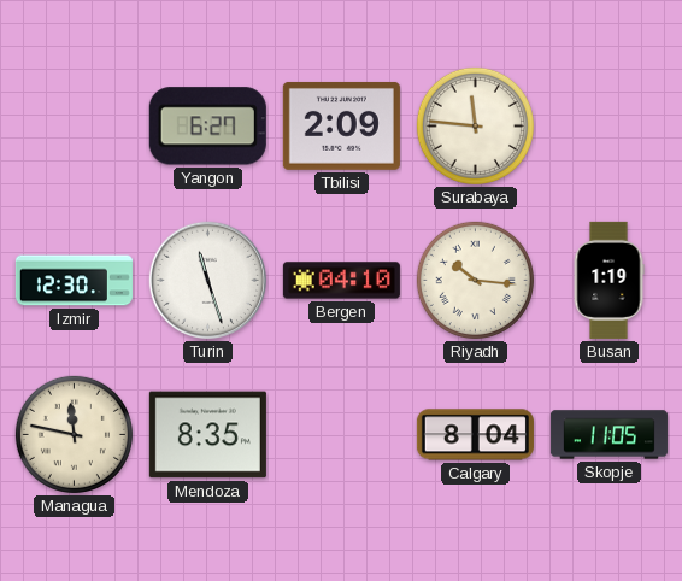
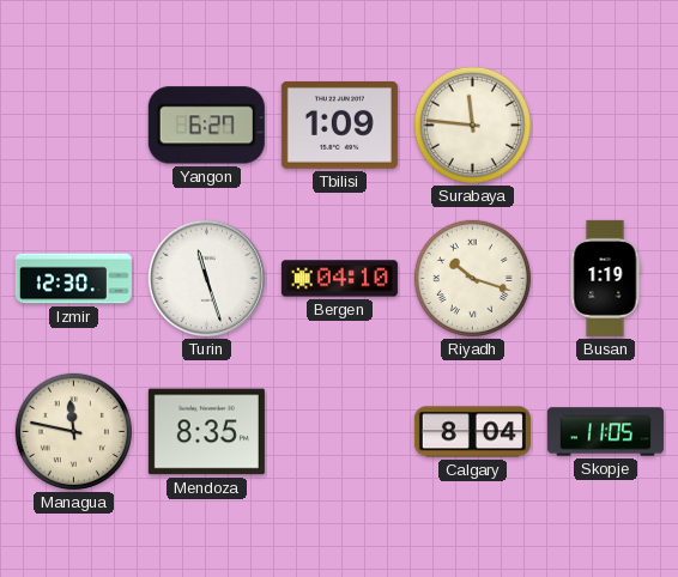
Tbilisi: 2:09 -> 1:09 (339, 124)
Riyadh: 10:16 -> 10:18 (472, 278)
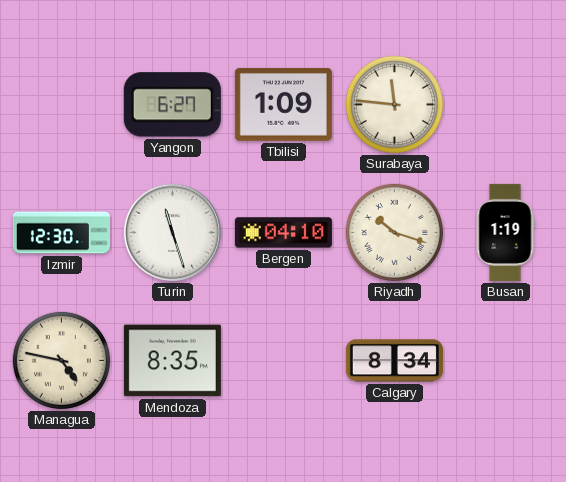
Managua: 11:47 -> 4:47 (61, 360)
Calgary: 8:04 -> 8:34 (394, 361)
Skopje: 11:05 -> none (605, 432)
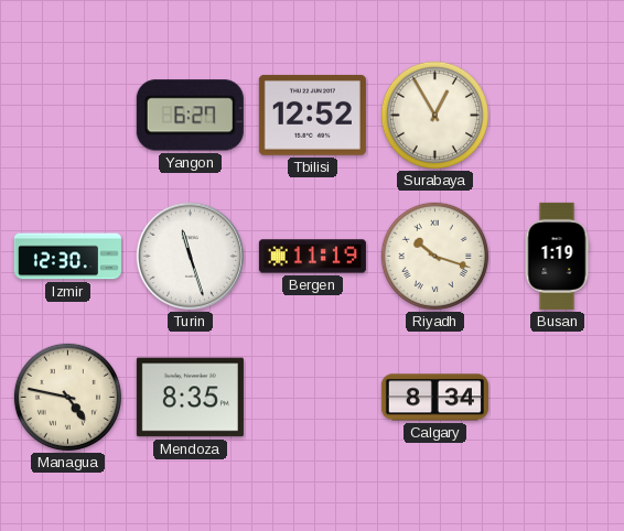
Tbilisi: 1:09 -> 12:52 (312, 115)
Surabaya: 11:46 -> 12:55 (434, 115)
Bergen: 04:10 -> 11:19 (312, 257)
